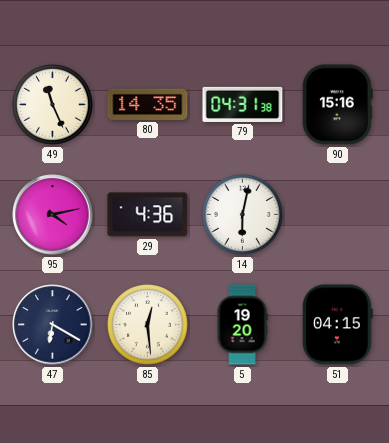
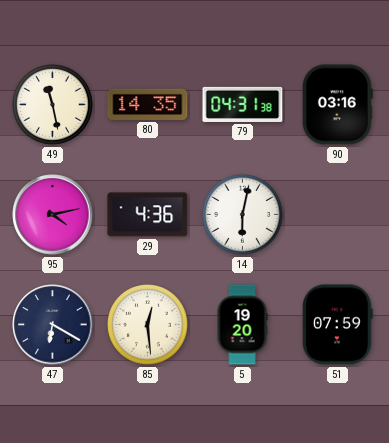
49: 11:26 -> 11:28 (53, 105)
90: 15:16 -> 03:16 (338, 105)
51: 04:15 -> 07:59 (338, 325)
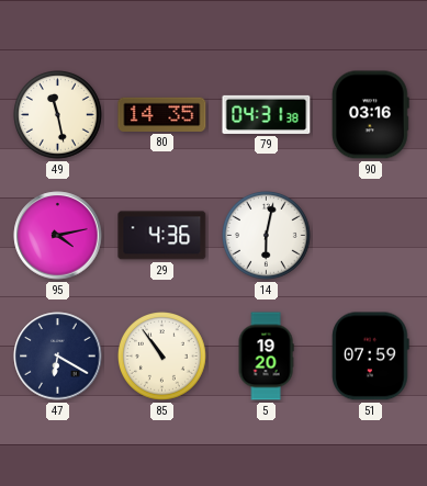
85: 12:29 -> 10:54 (162, 357)
